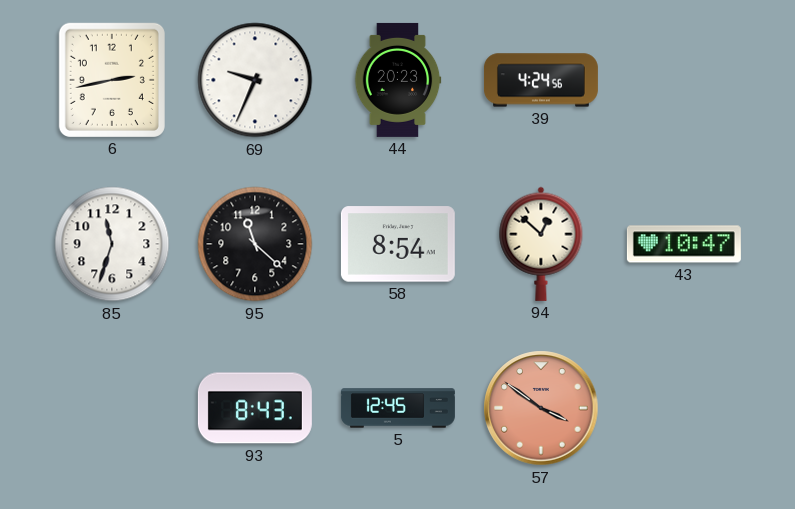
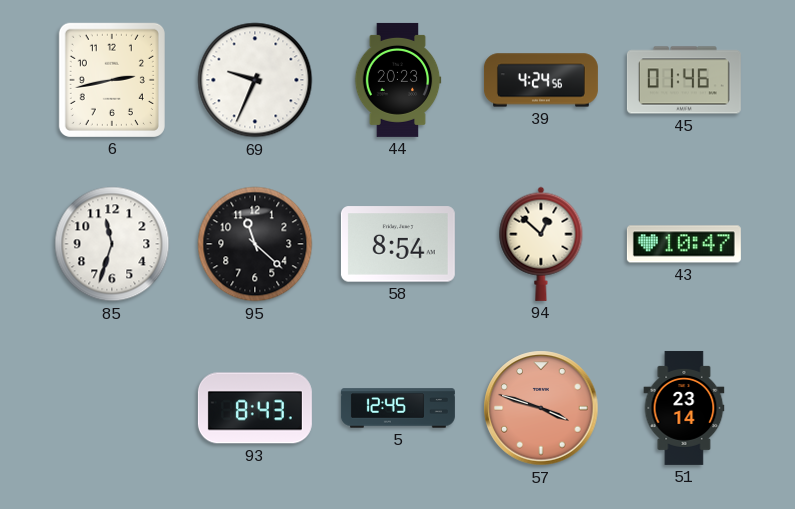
45: none -> 01:46 (684, 80)
57: 3:51 -> 3:48 (541, 408)
51: none -> 23:14 (684, 408)
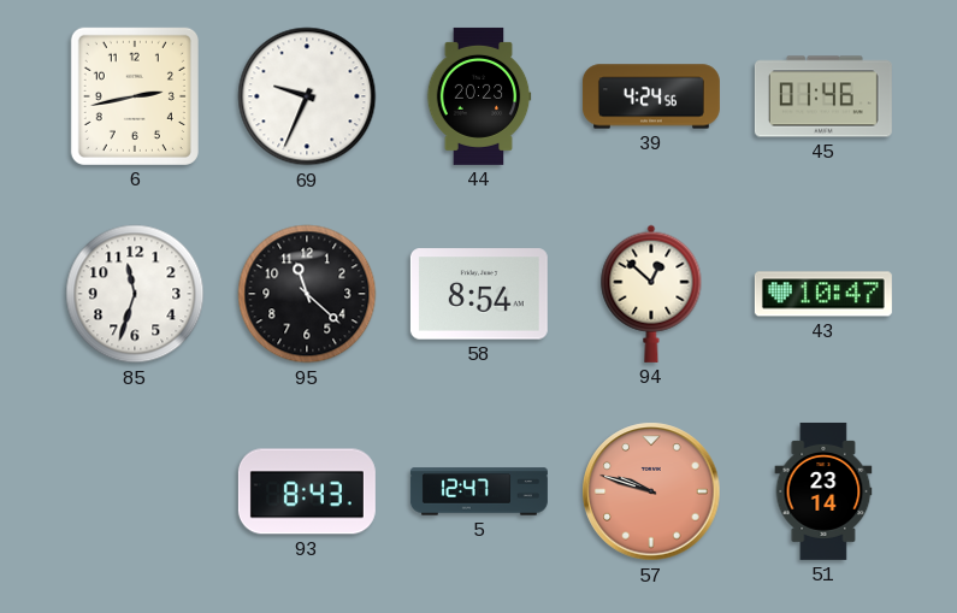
5: 12:45 -> 12:47 (479, 491)
57: 3:48 -> 9:48 (651, 491)
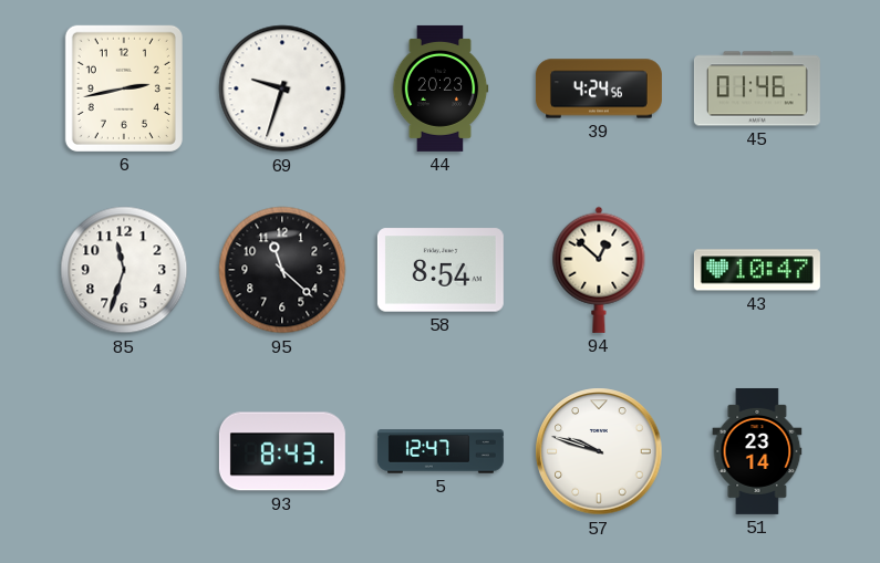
69: 9:34 -> 9:33 (282, 88)
57 dial: salmon -> white (599, 451)
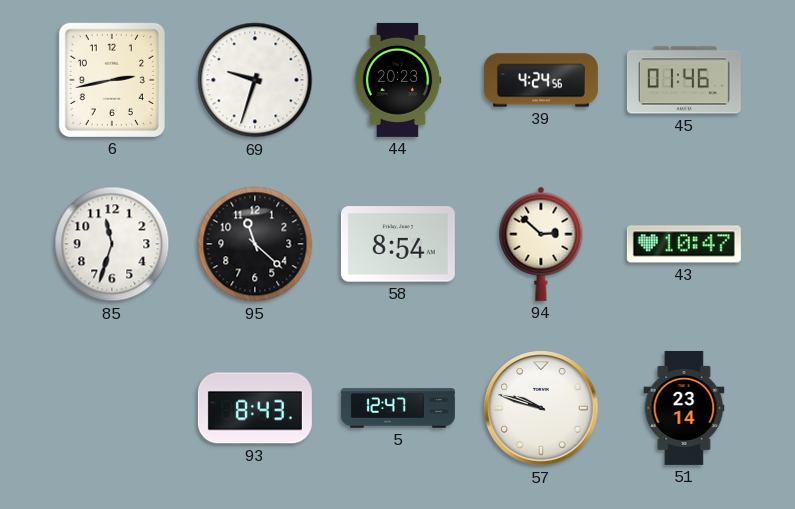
94: 12:52 -> 2:52 (541, 244)
